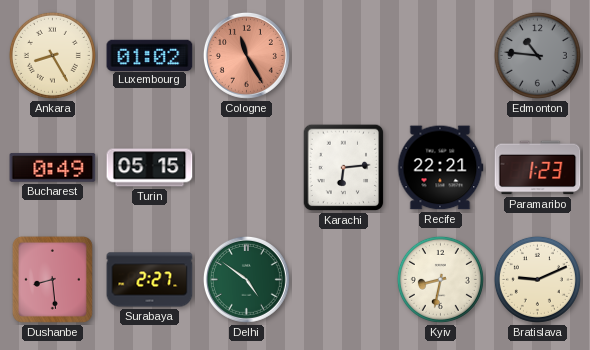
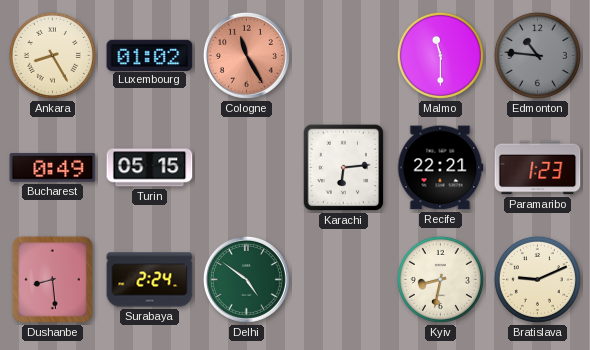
Malmo: none -> 11:30 (440, 55)
Surabaya: 2:27 -> 2:24 (150, 280)
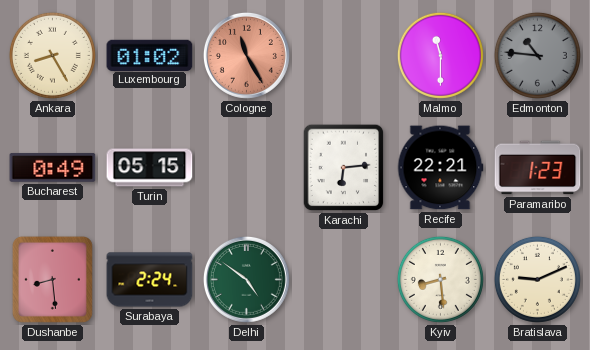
Kyiv: 8:32 -> 8:29 (440, 279)
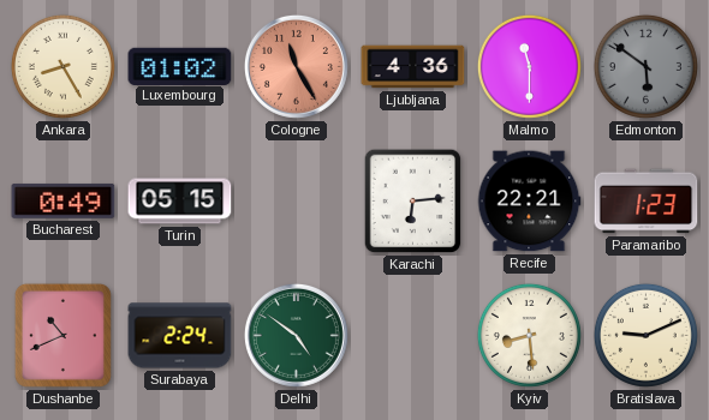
Ljubljana: none -> 4:36 (413, 67)
Edmonton: 10:46 -> 5:51 (645, 66)
Dushanbe: 8:29 -> 10:41 (62, 335)
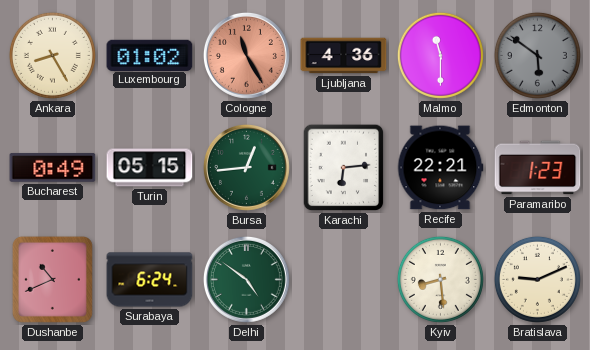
Bursa: none -> 12:44 (246, 167)
Surabaya: 2:24 -> 6:24 (150, 280)
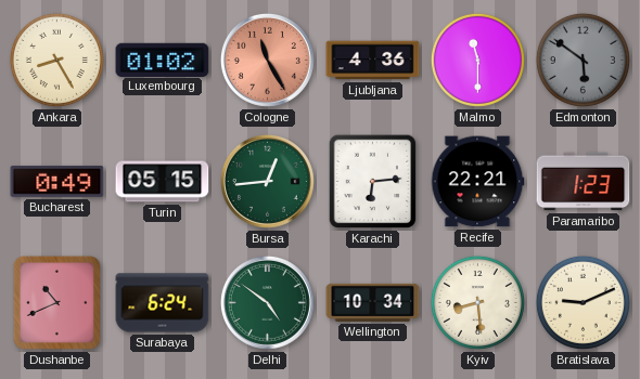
Wellington: none -> 10:34 (373, 302)
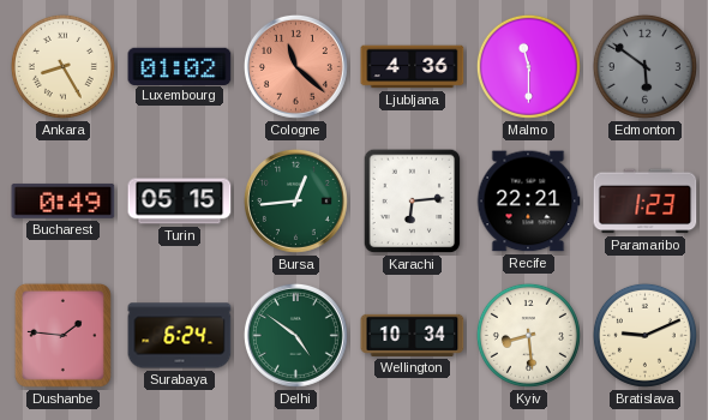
Cologne: 11:25 -> 11:22 (295, 66)
Dushanbe: 10:41 -> 1:46 (62, 335)
